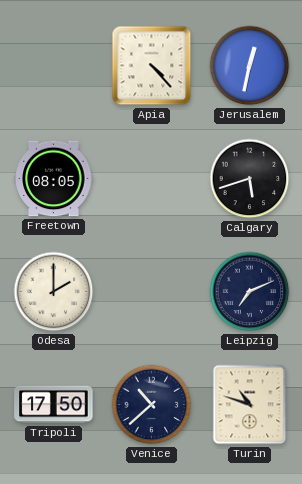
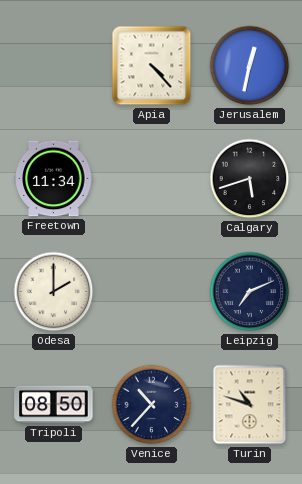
Freetown: 08:05 -> 11:34 (54, 179)
Tripoli: 17:50 -> 08:50 (54, 405)
Venice: 10:38 -> 10:37 (152, 405)
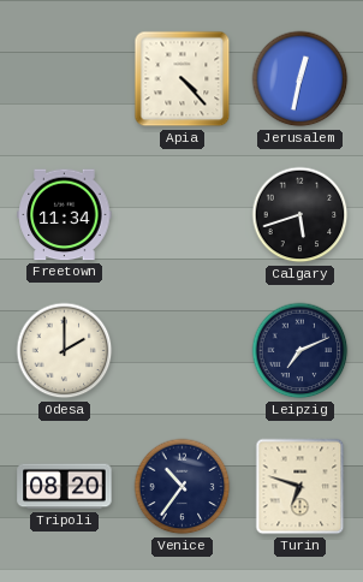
Tripoli: 08:50 -> 08:20 (65, 487)
Venice: 10:37 -> 10:36 (183, 487)
Turin: 10:48 -> 6:48 (300, 487)
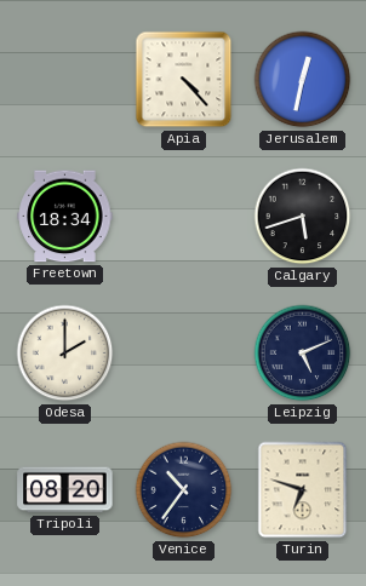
Freetown: 11:34 -> 18:34 (65, 217)
Leipzig: 7:11 -> 5:11 (303, 354)
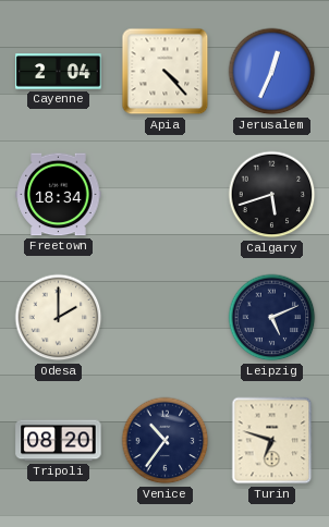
Cayenne: none -> 2:04 (59, 72)
Jerusalem: 12:32 -> 12:34 (272, 72)
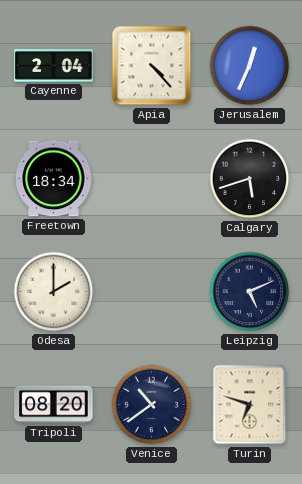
Venice: 10:36 -> 10:39 (152, 405)
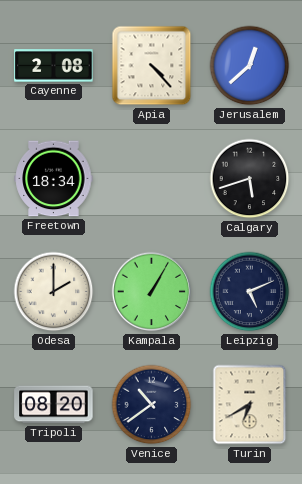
Cayenne: 2:04 -> 2:08 (54, 66)
Jerusalem: 12:34 -> 12:38 (250, 66)
Kampala: none -> 1:05 (152, 292)
Turin: 6:48 -> 6:40 (250, 405)
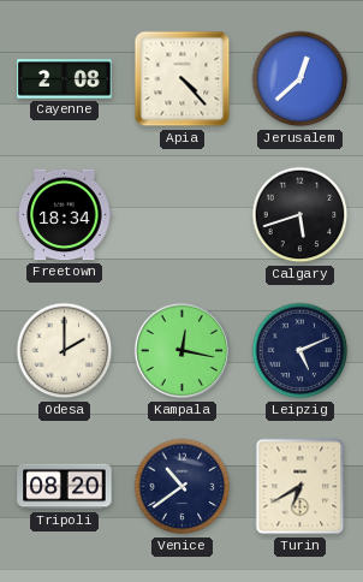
Kampala: 1:05 -> 12:17 (183, 351)
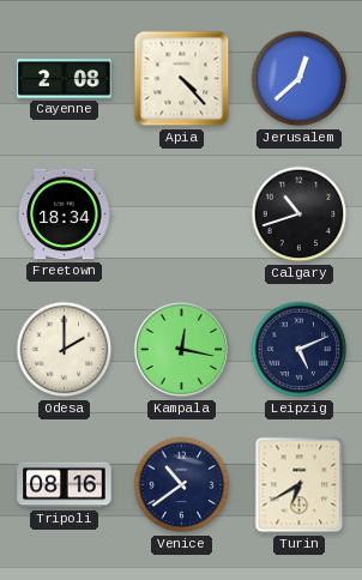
Calgary: 5:42 -> 10:42 (300, 215)
Tripoli: 08:20 -> 08:16 (65, 485)
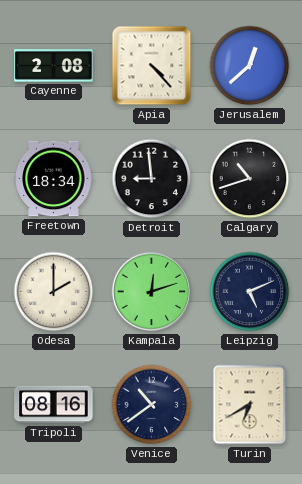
Detroit: none -> 8:59 (152, 179)
Kampala: 12:17 -> 12:12 (152, 292)
